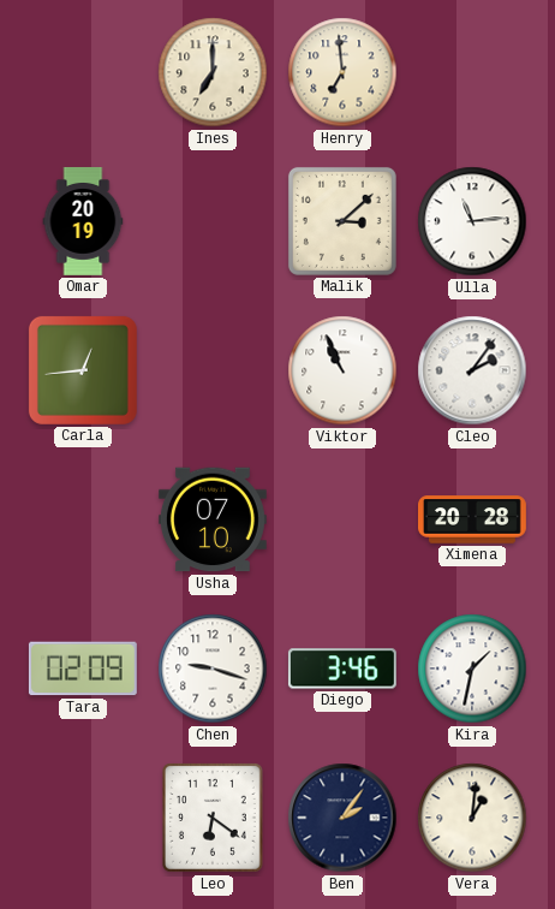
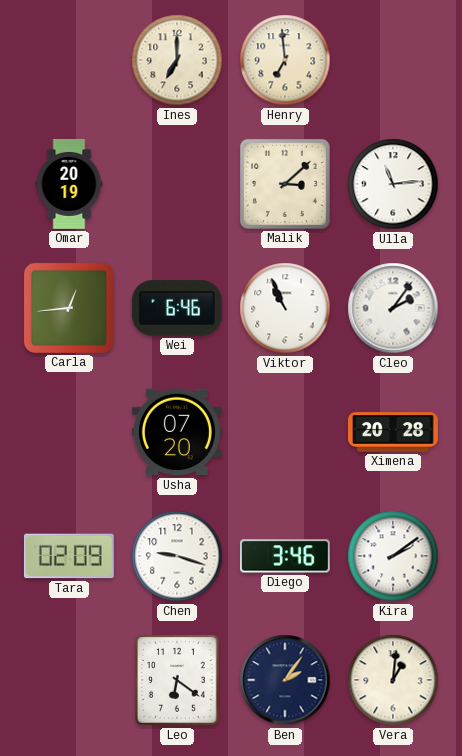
Wei: none -> 6:46 (177, 308)
Usha: 07:10 -> 07:20 (177, 432)
Kira: 1:32 -> 2:09 (393, 556)
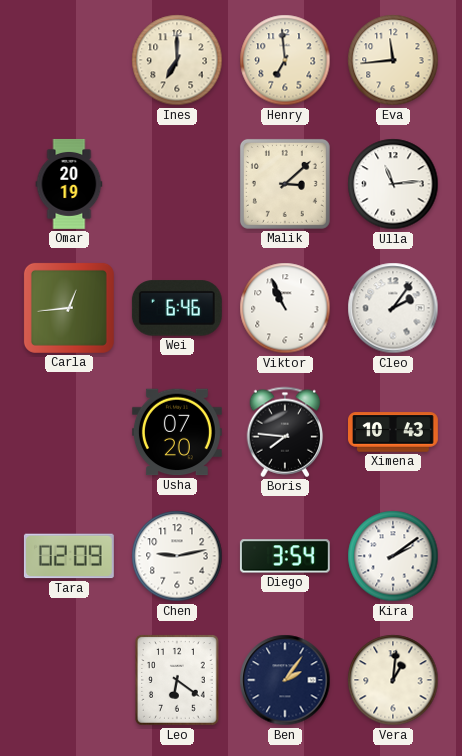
Eva: none -> 11:44 (393, 60)
Boris: none -> 7:46 (285, 432)
Ximena: 20:28 -> 10:43 (394, 432)
Chen: 9:18 -> 9:13 (177, 556)
Diego: 3:46 -> 3:54 (285, 556)
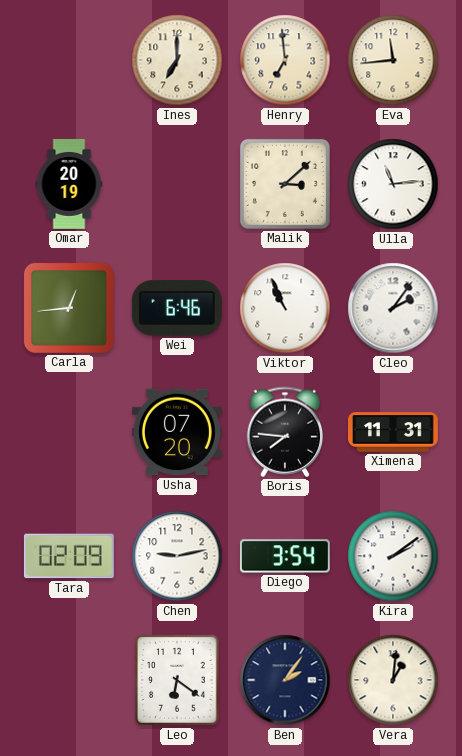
Ximena: 10:43 -> 11:31 (394, 432)
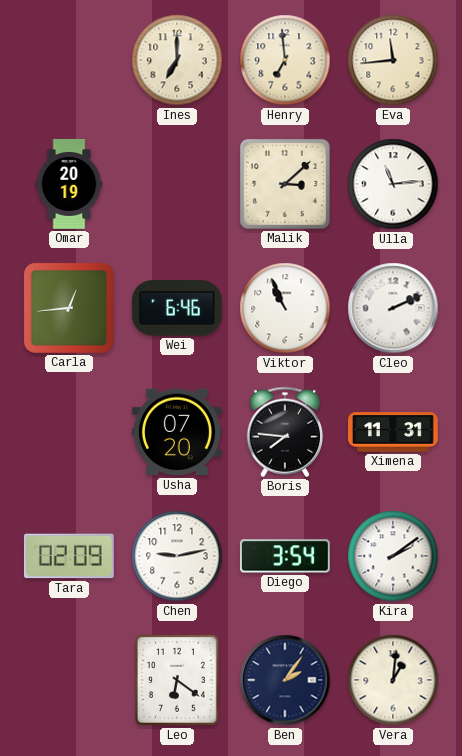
Cleo: 2:06 -> 2:11 (393, 308)
